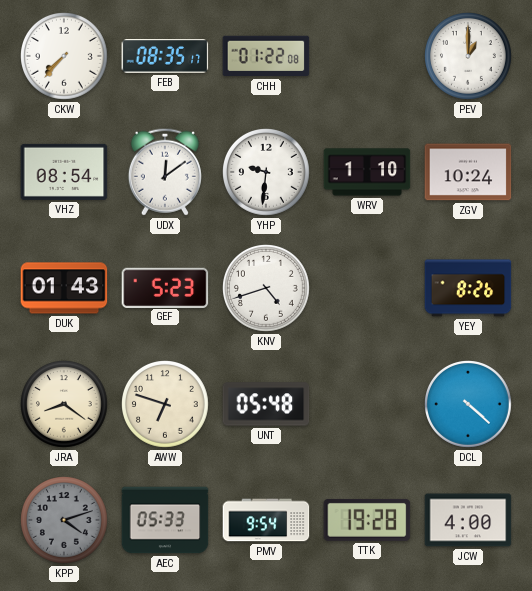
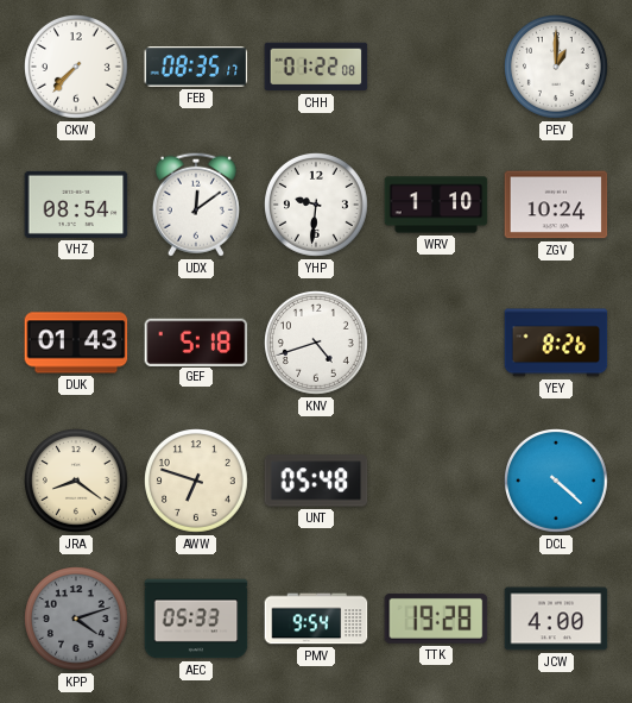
GEF: 5:23 -> 5:18 (196, 341)
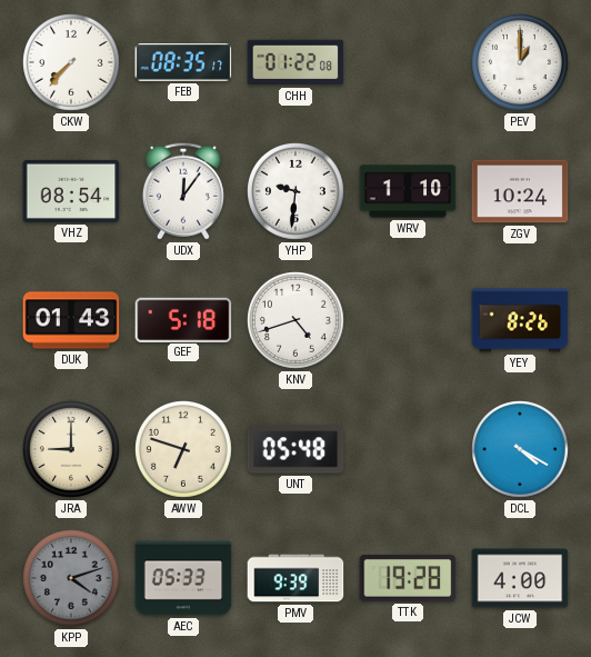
UDX: 12:09 -> 12:06 (183, 191)
JRA: 8:21 -> 9:00 (72, 450)
DCL: 4:22 -> 4:20 (521, 450)
PMV: 9:54 -> 9:39 (295, 578)
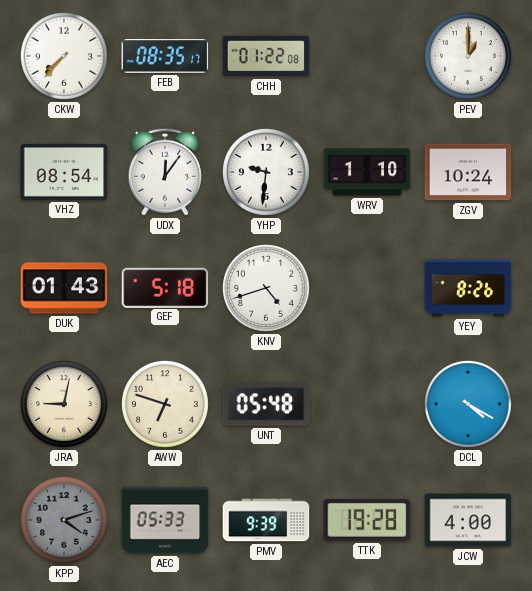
JRA: 9:00 -> 9:02 (65, 405)
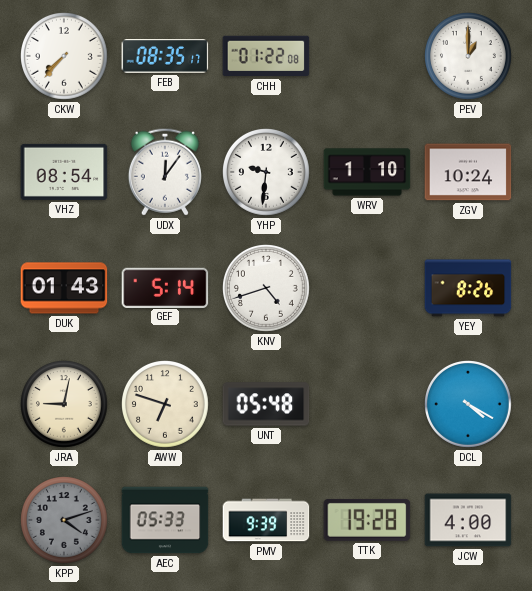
GEF: 5:18 -> 5:14 (165, 287)
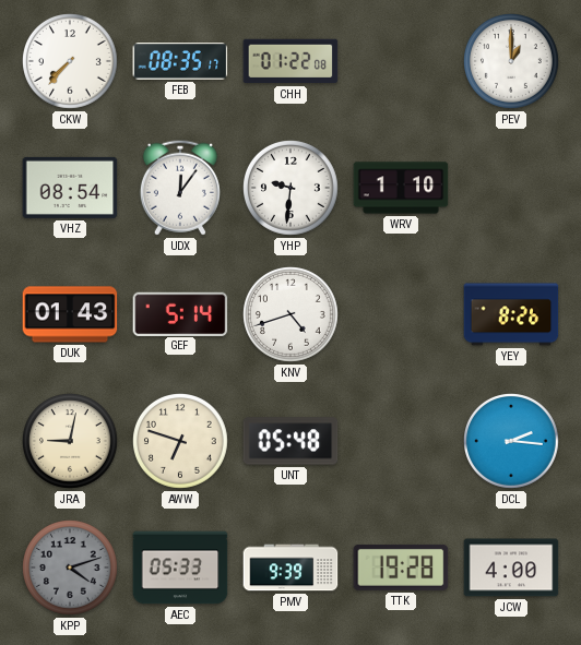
ZGV: 10:24 -> none (468, 172)
DCL: 4:20 -> 2:16 (512, 442)
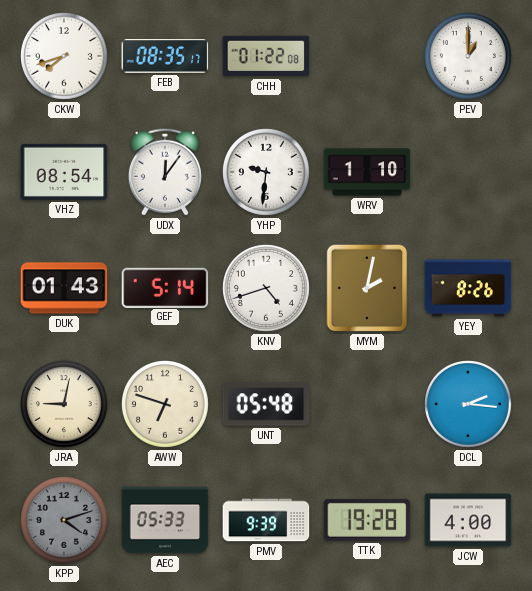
CKW: 7:37 -> 7:42 (65, 57)
MYM: none -> 2:02 (367, 288)
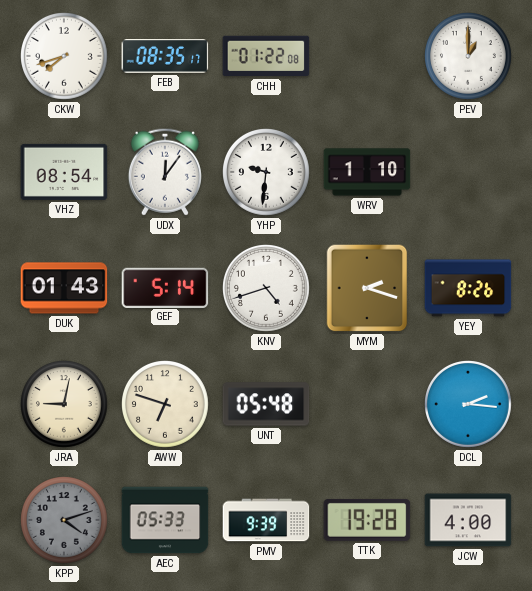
MYM: 2:02 -> 2:18 (367, 288)
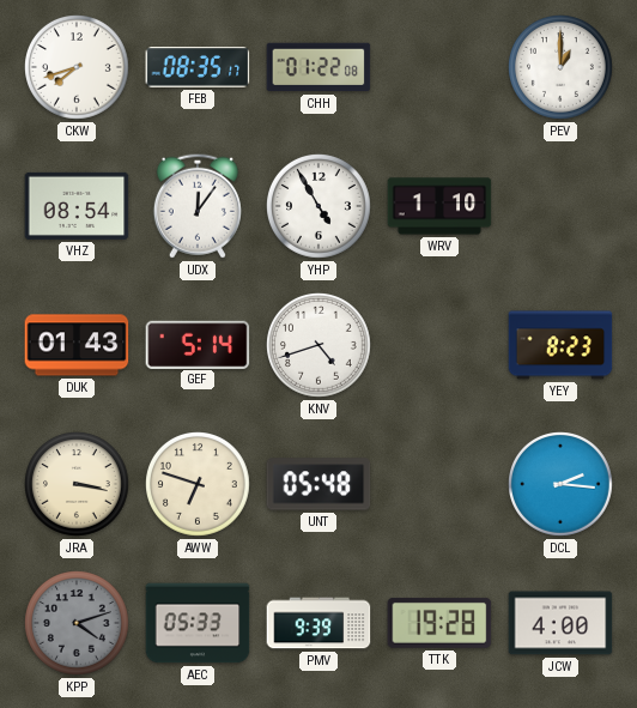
YHP: 9:31 -> 4:55 (320, 207)
MYM: 2:18 -> none (367, 288)
YEY: 8:26 -> 8:23 (560, 345)
JRA: 9:02 -> 3:17 (78, 485)
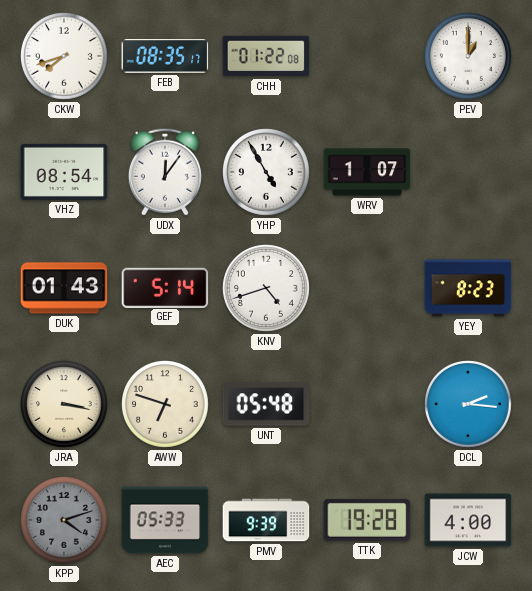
WRV: 1:10 -> 1:07 (367, 172)
